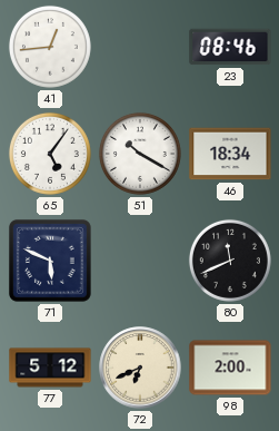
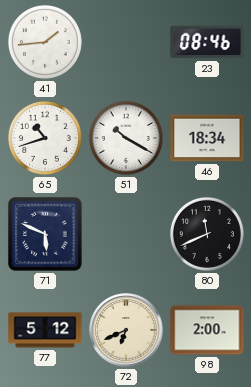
41: 12:44 -> 1:44 (45, 42)
65: 5:06 -> 10:42 (45, 138)
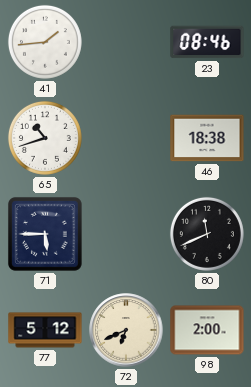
51: 10:20 -> none (126, 138)
46: 18:34 -> 18:38 (207, 138)
71: 5:49 -> 5:45 (45, 234)
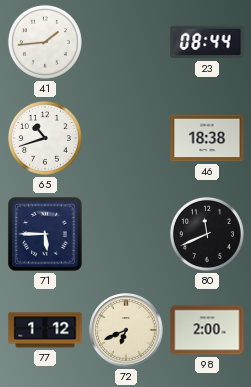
23: 08:46 -> 08:44 (207, 42)
77: 5:12 -> 1:12 (45, 330)
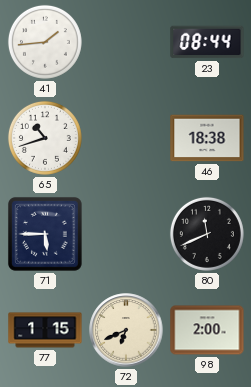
77: 1:12 -> 1:15 (45, 330)
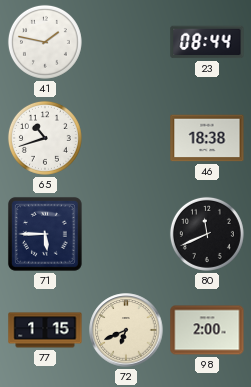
41: 1:44 -> 1:47 (45, 42)
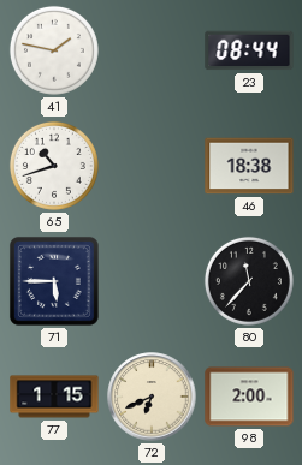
80: 11:41 -> 11:37 (249, 281)
